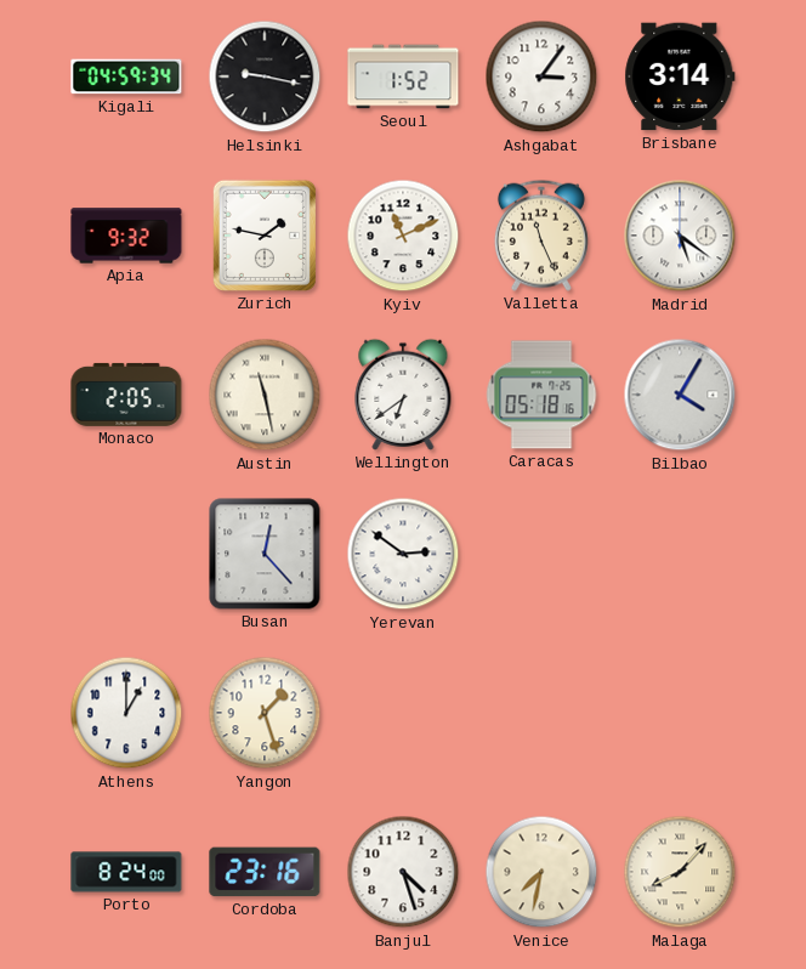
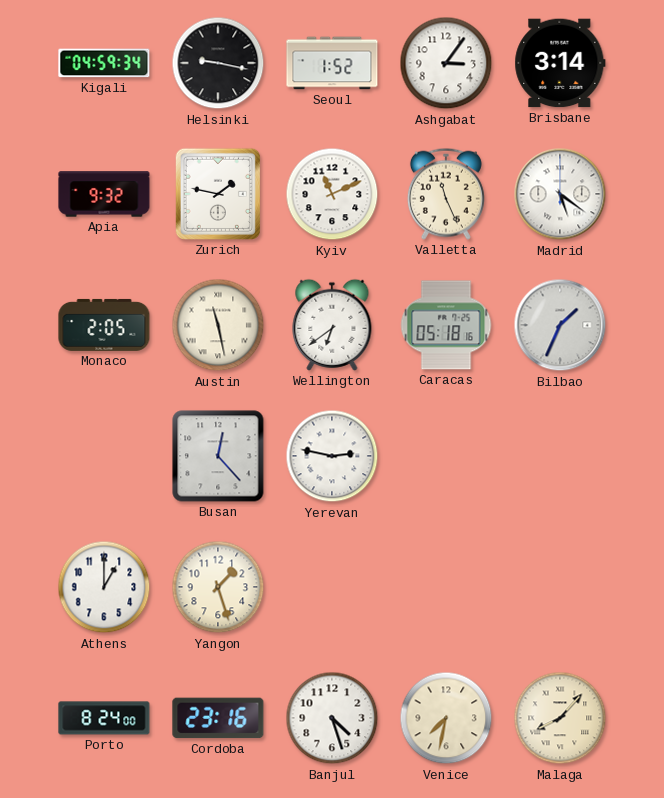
Bilbao: 4:05 -> 1:34 (560, 325)
Yerevan: 2:51 -> 2:47 (332, 456)
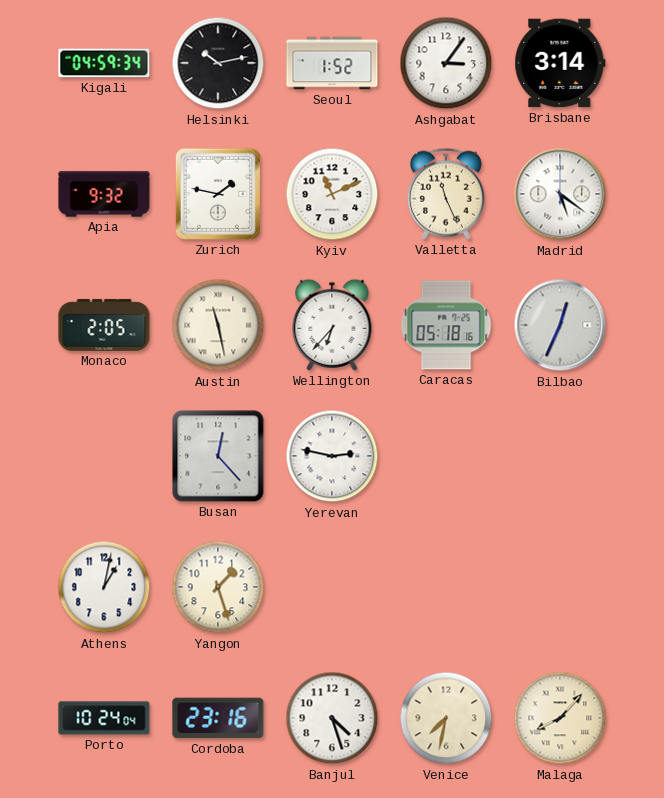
Helsinki: 9:17 -> 10:13 (218, 63)
Wellington: 6:39 -> 6:37 (332, 325)
Bilbao: 1:34 -> 12:34 (560, 325)
Athens: 1:00 -> 1:02 (104, 587)
Porto: 8:24 -> 10:24 (104, 718)
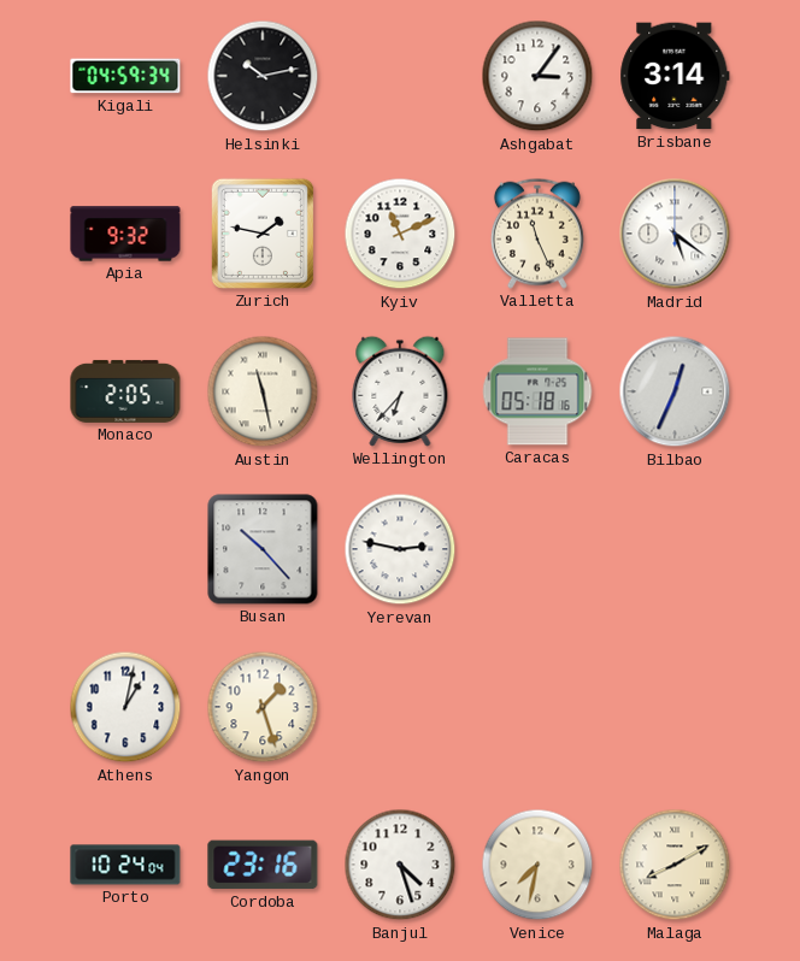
Seoul: 1:52 -> none (332, 63)
Busan: 12:23 -> 10:23 (263, 549)
Malaga: 8:07 -> 8:10 (675, 865)
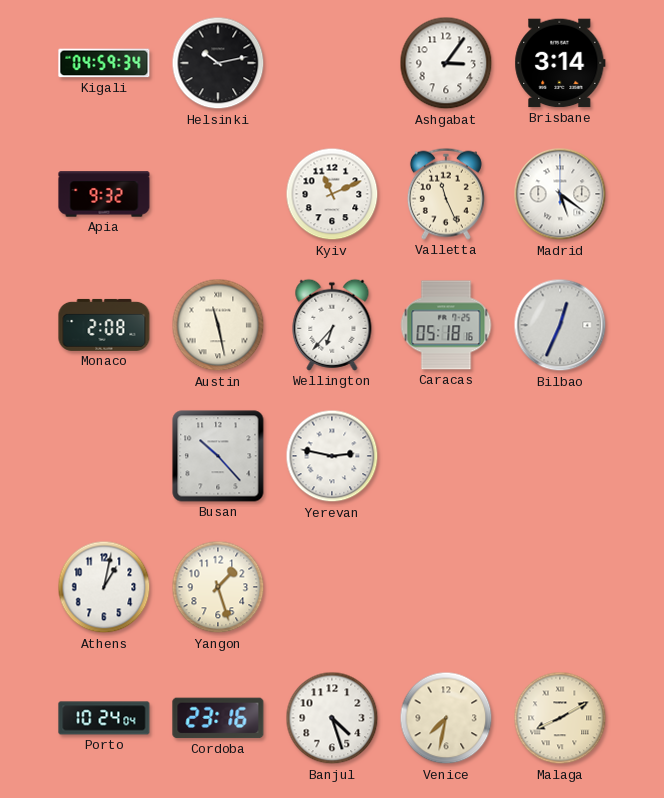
Zurich: 1:47 -> none (263, 234)
Monaco: 2:05 -> 2:08 (104, 325)
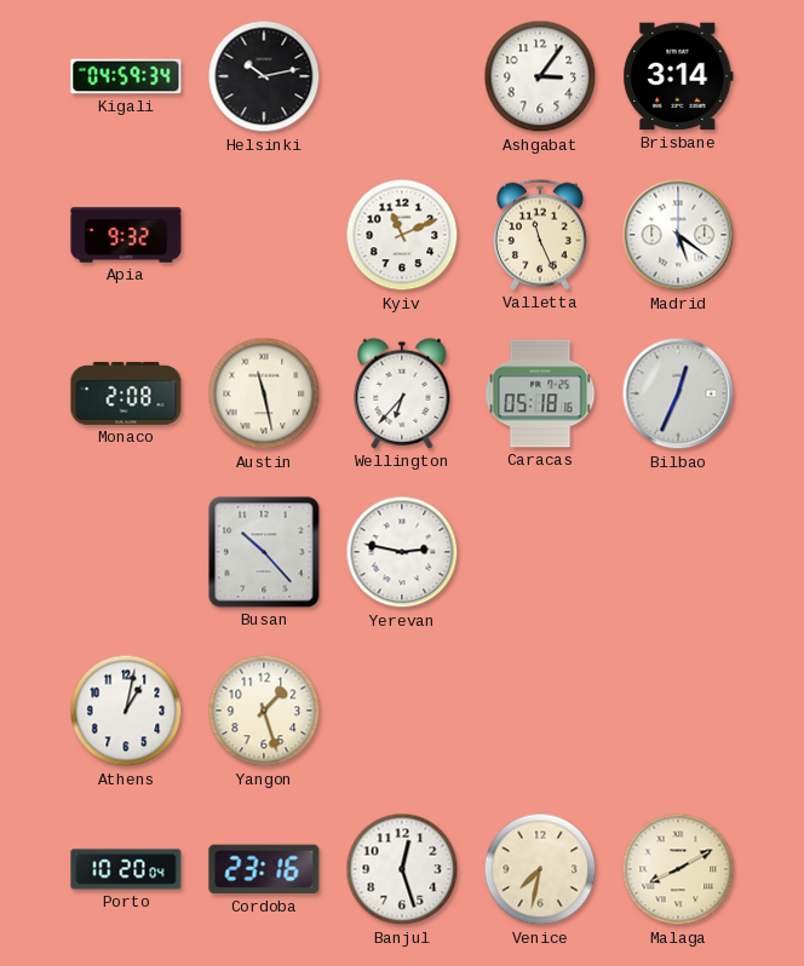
Porto: 10:24 -> 10:20 (126, 869)
Banjul: 4:27 -> 12:27 (402, 869)
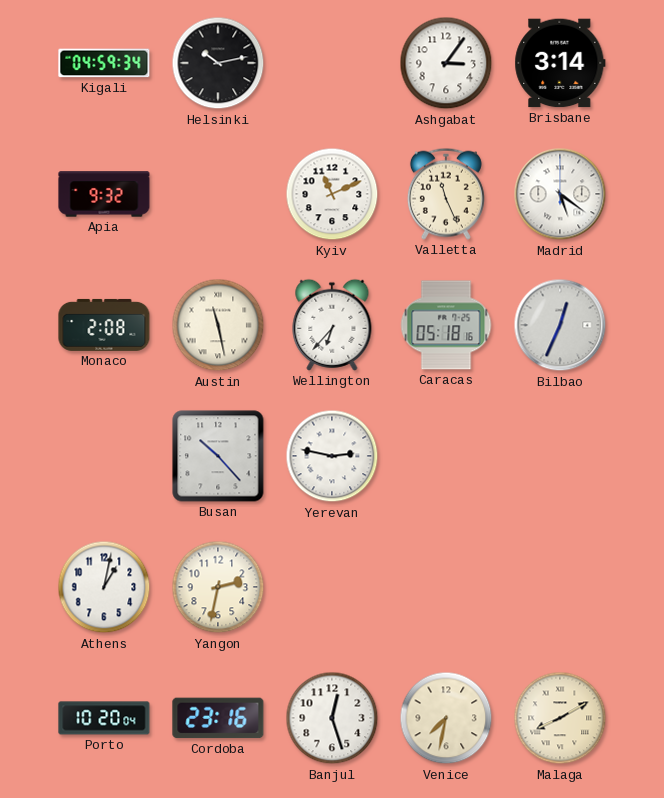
Yangon: 1:27 -> 2:32 (218, 587)
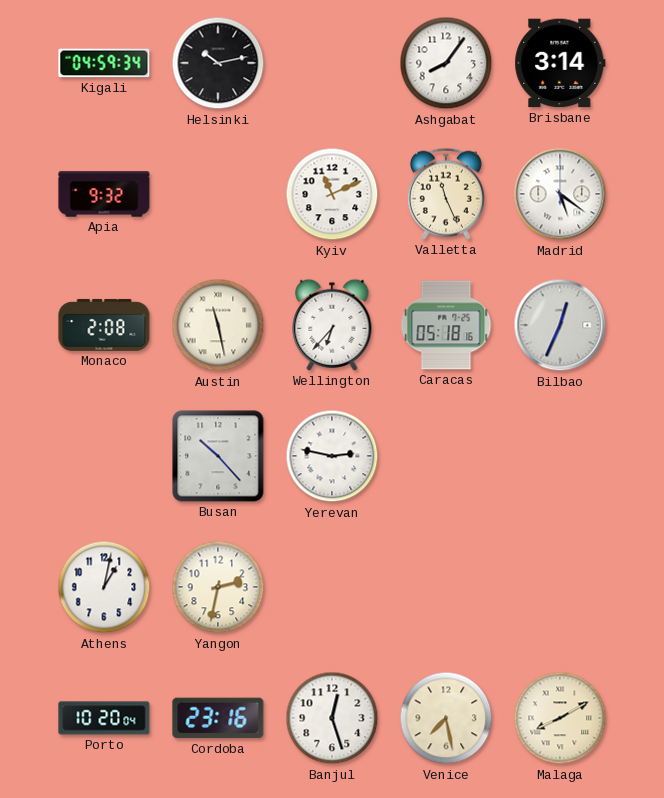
Ashgabat: 3:06 -> 8:06 (446, 63)
Venice: 7:32 -> 7:28 (446, 718)
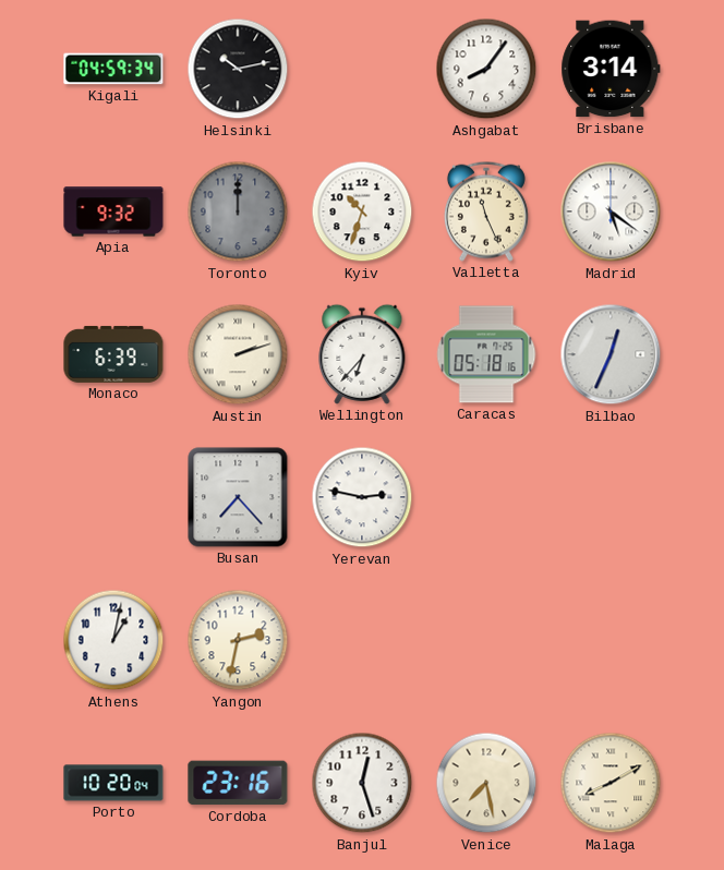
Toronto: none -> 12:00 (238, 212)
Kyiv: 11:11 -> 10:33 (362, 212)
Monaco: 2:08 -> 6:39 (113, 354)
Austin: 11:28 -> 2:12 (238, 354)
Busan: 10:23 -> 7:23 (238, 497)
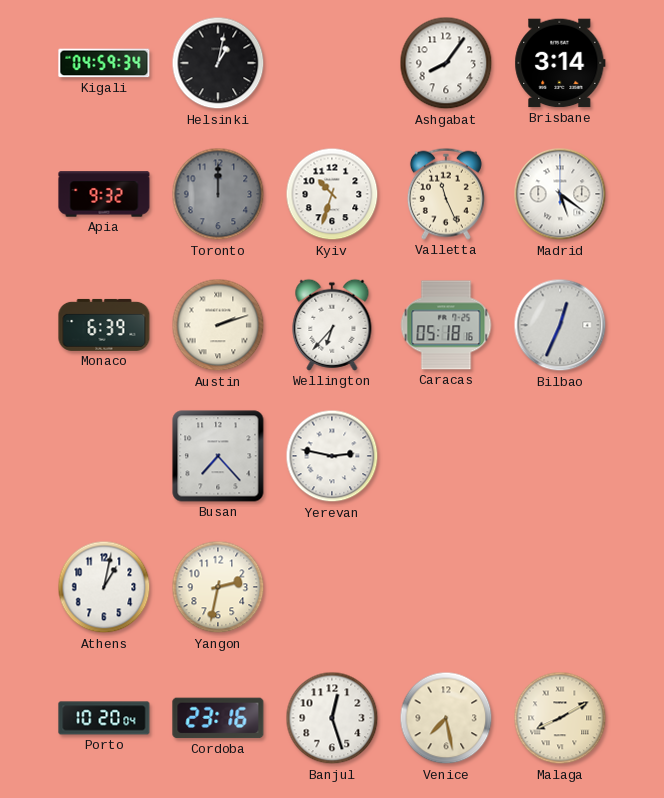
Helsinki: 10:13 -> 1:02 (218, 63)
